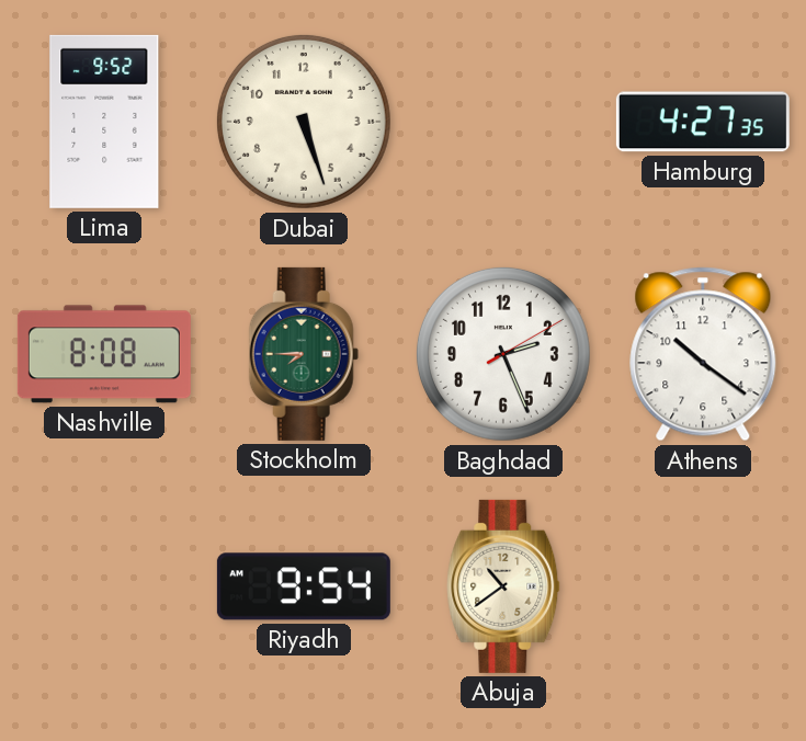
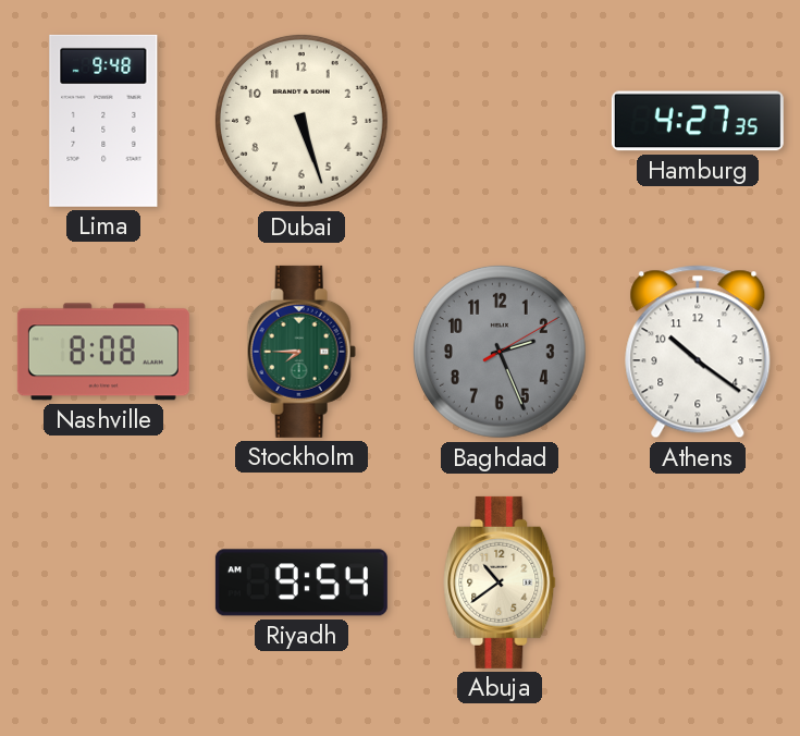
Lima: 9:52 -> 9:48 (103, 121)
Baghdad dial: white -> grey (500, 352)
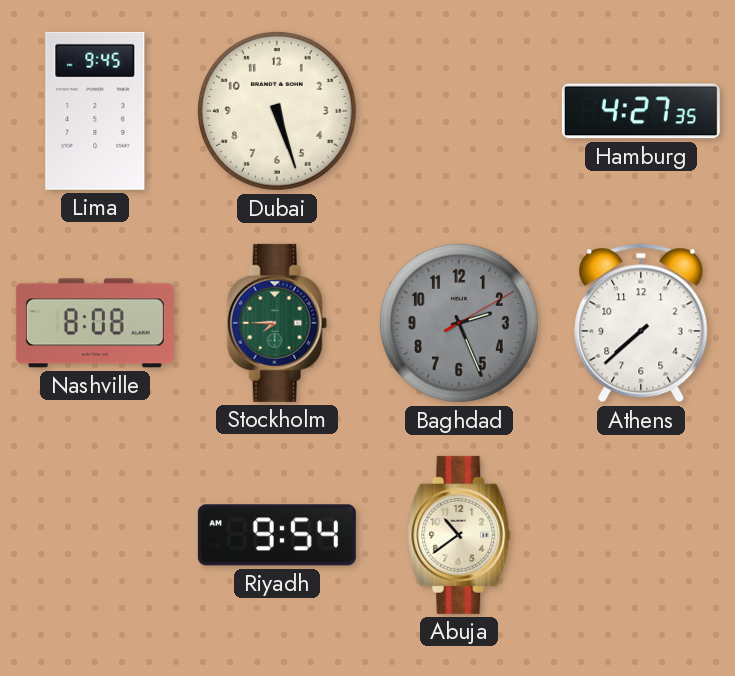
Lima: 9:48 -> 9:45 (95, 111)
Athens: 10:21 -> 7:38 (641, 323)
